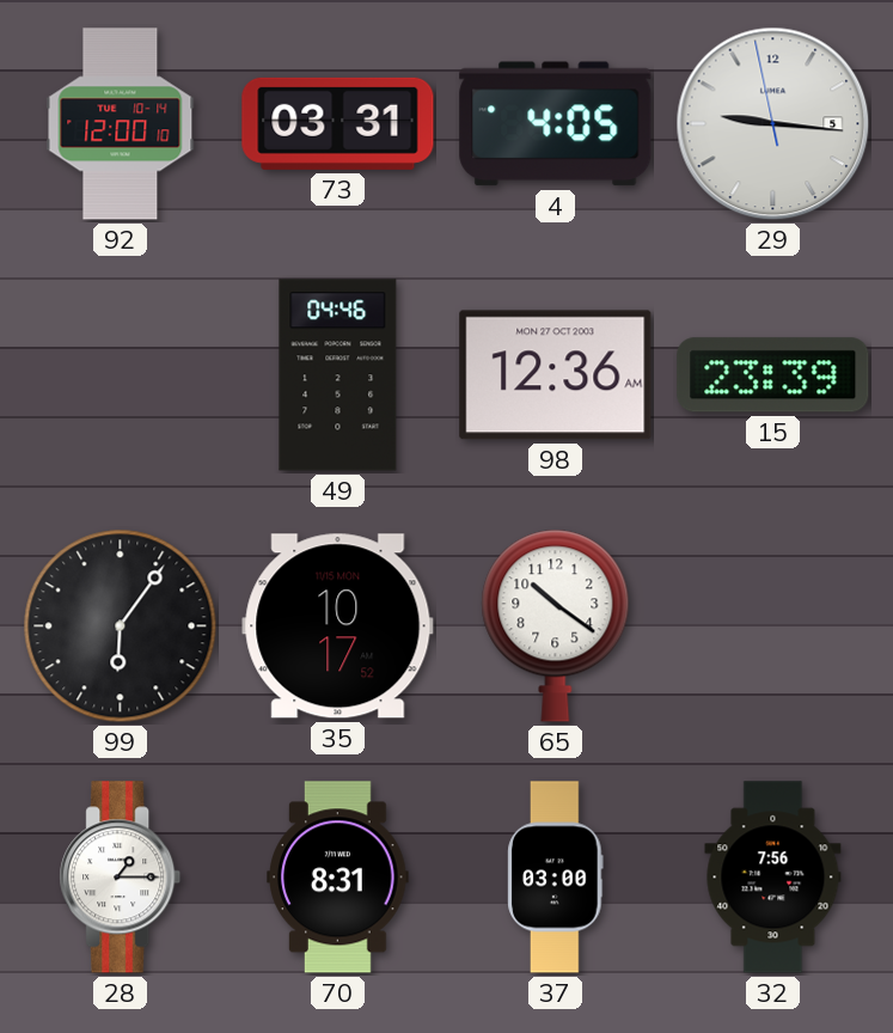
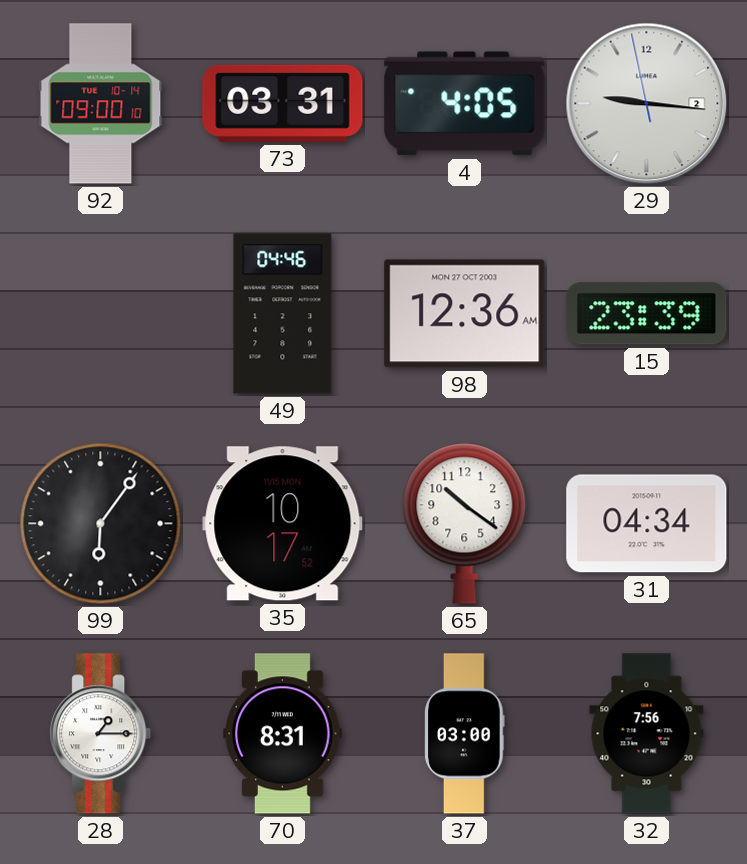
92: 12:00 -> 09:00 (101, 104)
29 date: 5 -> 2 (647, 104)
31: none -> 04:34 (647, 524)
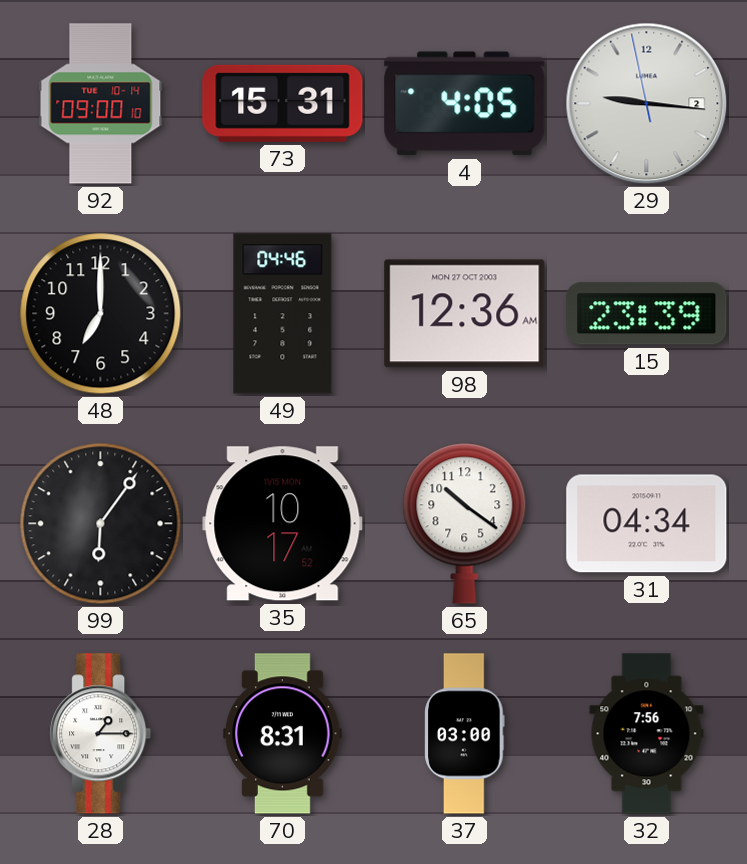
73: 03:31 -> 15:31 (283, 103)
48: none -> 7:00 (101, 314)
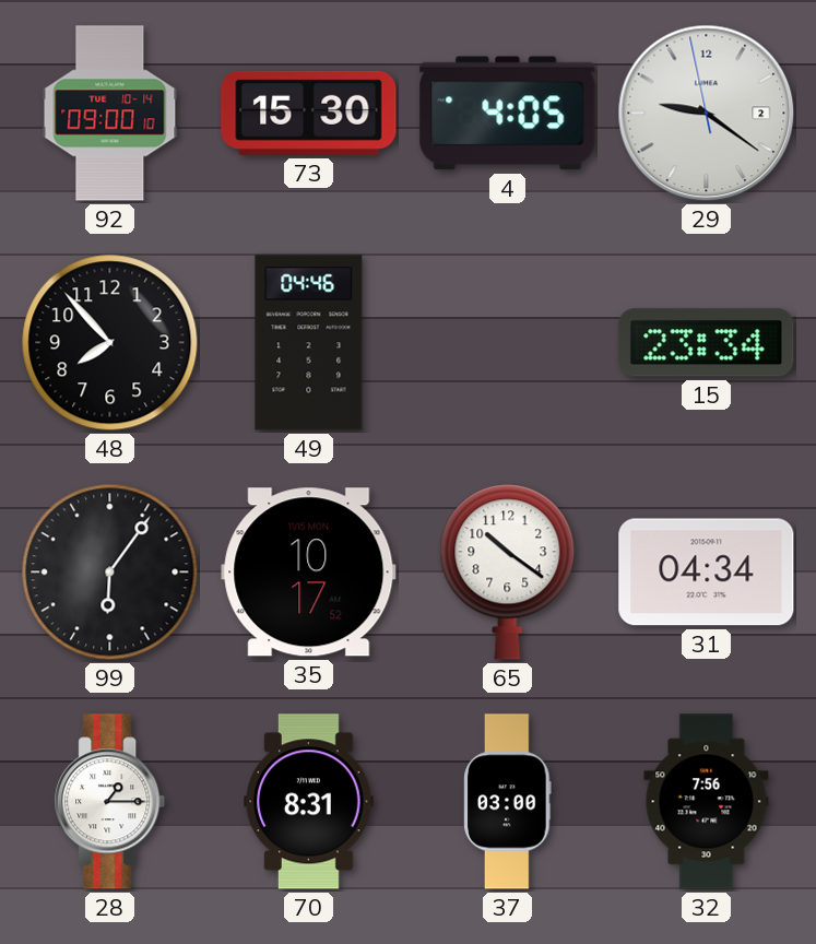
73: 15:31 -> 15:30 (309, 113)
29: 9:15 -> 9:20 (707, 114)
48: 7:00 -> 7:53 (110, 343)
98: 12:36 -> none (465, 314)
15: 23:39 -> 23:34 (707, 343)
